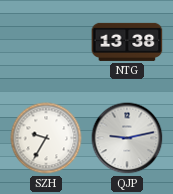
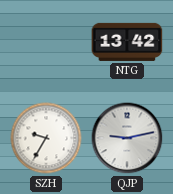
NTG: 13:38 -> 13:42 (127, 42)
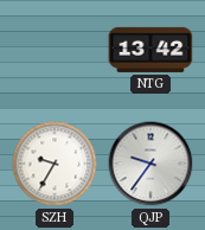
QJP: 9:13 -> 9:36 (150, 164)
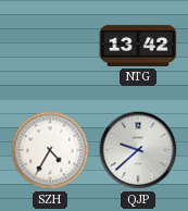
SZH: 9:35 -> 4:35 (50, 150)
QJP: 9:36 -> 9:38 (138, 150)
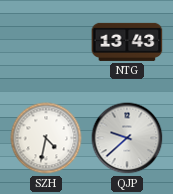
NTG: 13:42 -> 13:43 (127, 42)
SZH: 4:35 -> 4:32 (46, 138)
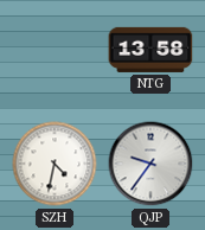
NTG: 13:43 -> 13:58 (150, 50)
QJP: 9:38 -> 9:36 (150, 164)
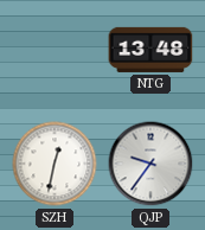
NTG: 13:58 -> 13:48 (150, 50)
SZH: 4:32 -> 12:32 (55, 164)
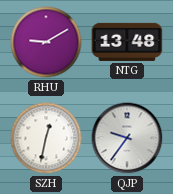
RHU: none -> 9:10 (46, 42)
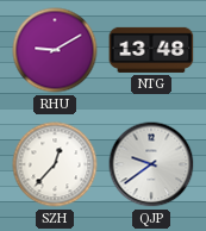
SZH: 12:32 -> 12:37 (55, 164)
QJP: 9:36 -> 9:39 (151, 164)
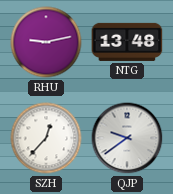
RHU: 9:10 -> 9:13 (46, 42)
